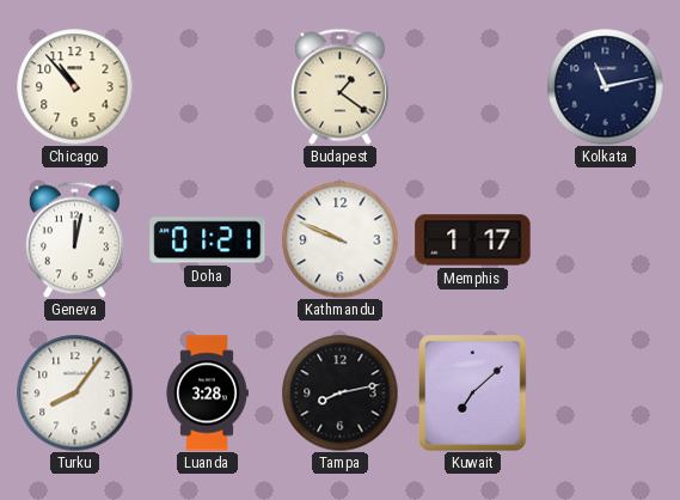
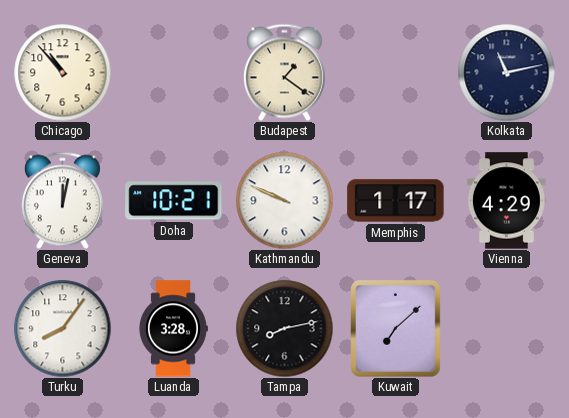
Doha: 01:21 -> 10:21 (174, 201)
Vienna: none -> 4:29 (506, 201)
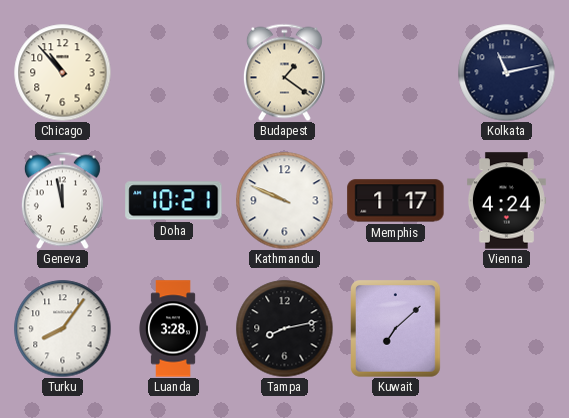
Geneva: 12:02 -> 11:58 (62, 200)
Vienna: 4:29 -> 4:24 (506, 201)
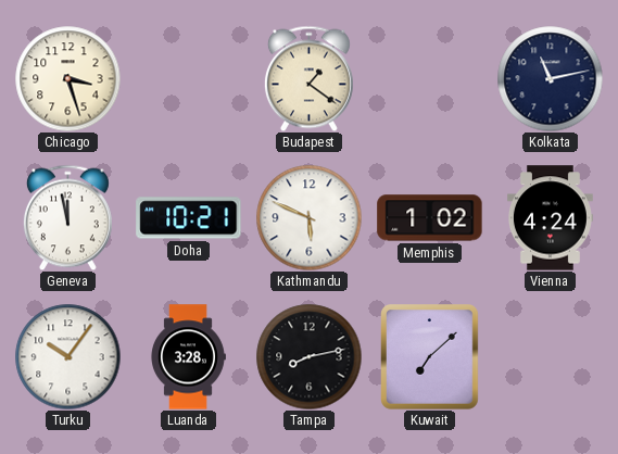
Chicago: 10:53 -> 3:27 (67, 78)
Kathmandu: 9:49 -> 5:49 (308, 217)
Memphis: 1:17 -> 1:02 (430, 218)
Turku: 8:06 -> 10:06 (67, 356)
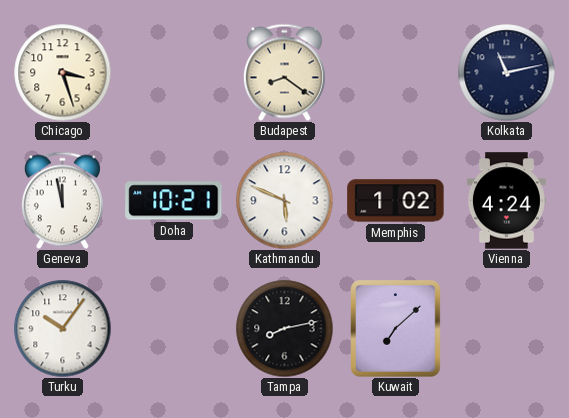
Budapest: 1:21 -> 8:21 (284, 72)
Luanda: 3:28 -> none (188, 357)
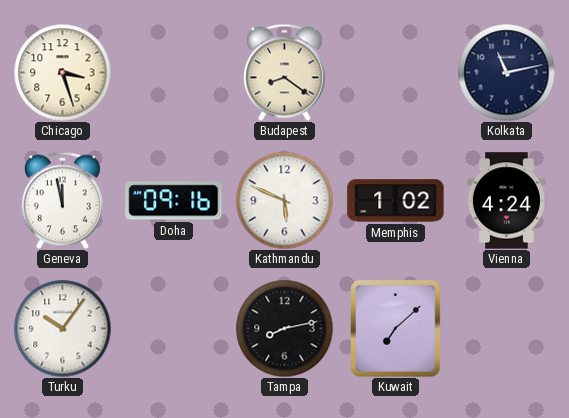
Doha: 10:21 -> 09:16 (174, 201)
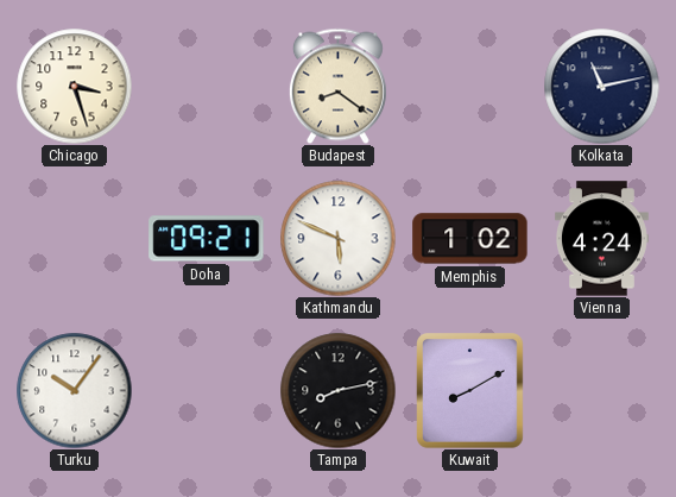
Geneva: 11:58 -> none (62, 200)
Doha: 09:16 -> 09:21 (207, 239)
Kuwait: 7:08 -> 8:10 (470, 391)
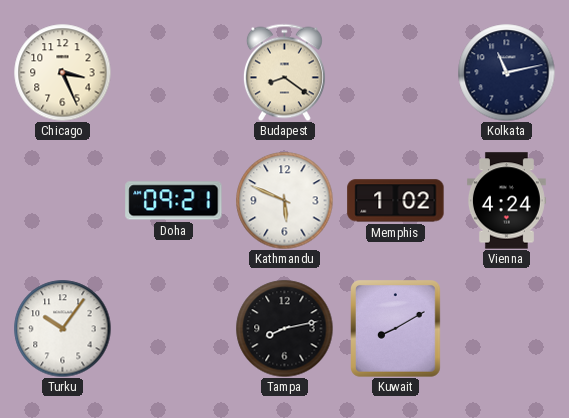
Chicago: 3:27 -> 3:26 (62, 72)
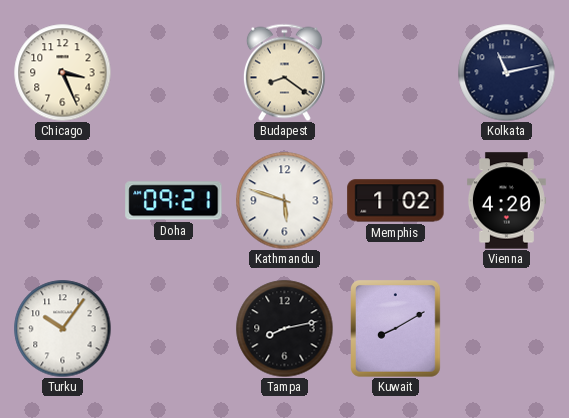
Kathmandu: 5:49 -> 5:48 (284, 200)
Vienna: 4:24 -> 4:20 (506, 201)
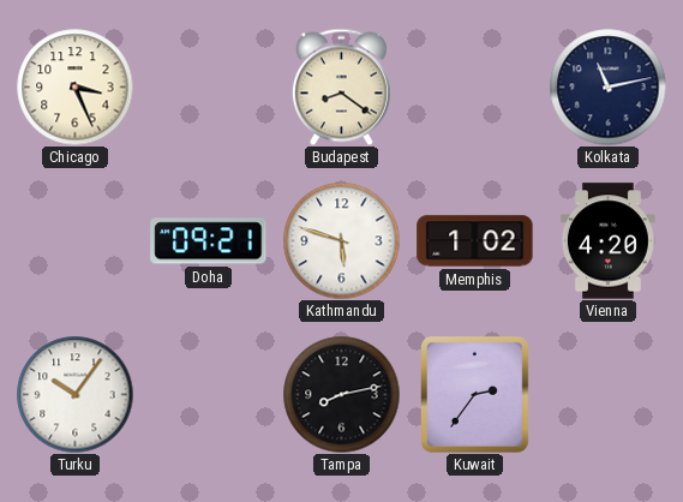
Kuwait: 8:10 -> 2:36 (475, 395)
